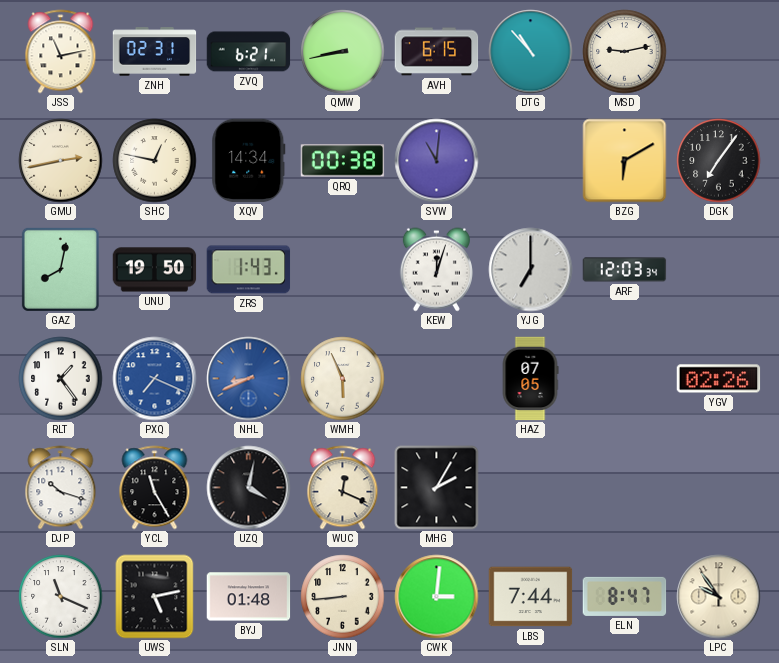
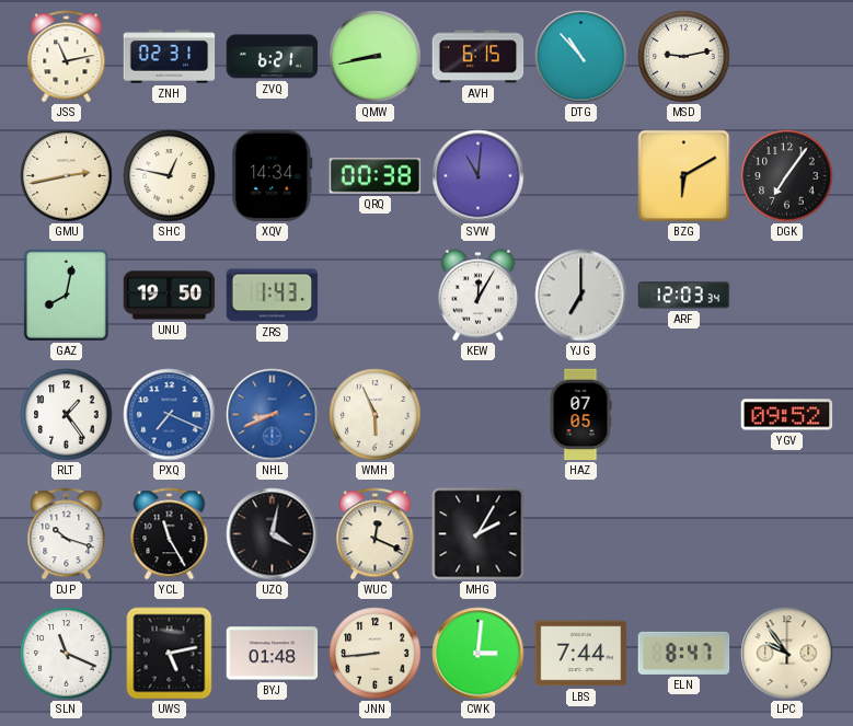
KEW: 12:03 -> 12:05 (477, 296)
YGV: 02:26 -> 09:52 (787, 415)
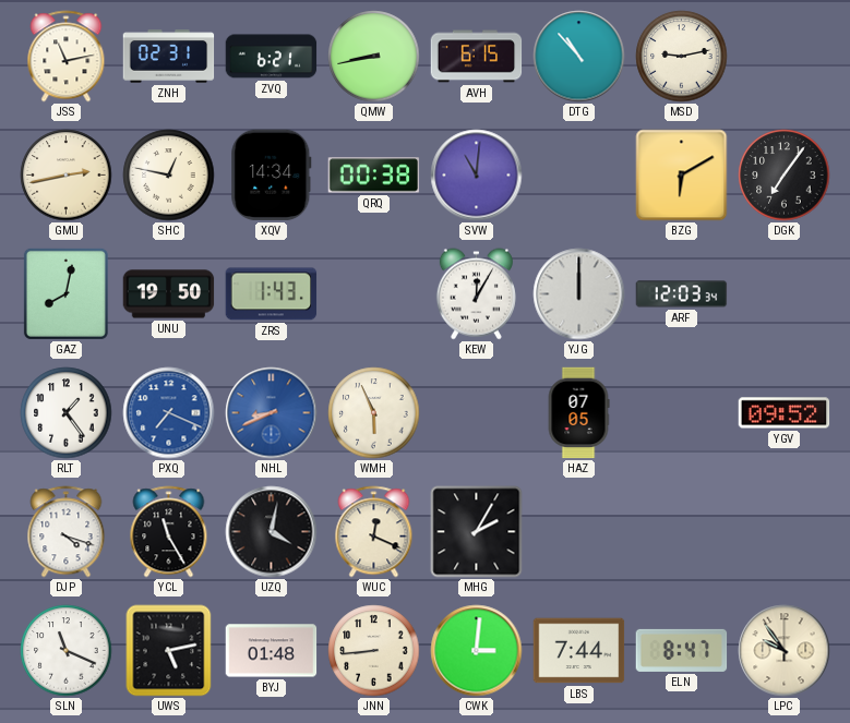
YJG: 7:00 -> 12:00 (579, 294)
DJP: 10:18 -> 4:18 (67, 532)
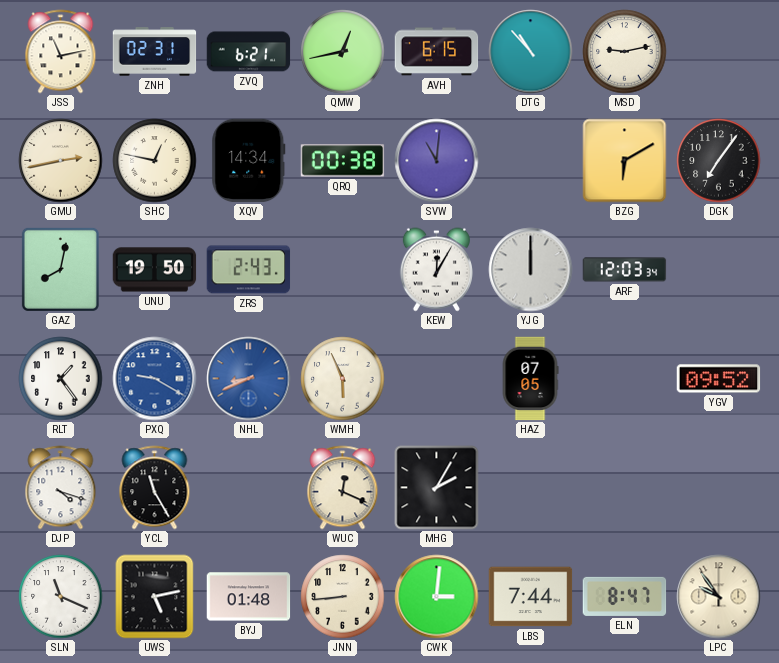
QMW: 8:43 -> 12:43 (343, 52)
ZRS: 1:43 -> 2:43 (249, 270)
PXQ: 7:19 -> 9:20 (155, 379)
UZQ: 4:02 -> none (272, 532)
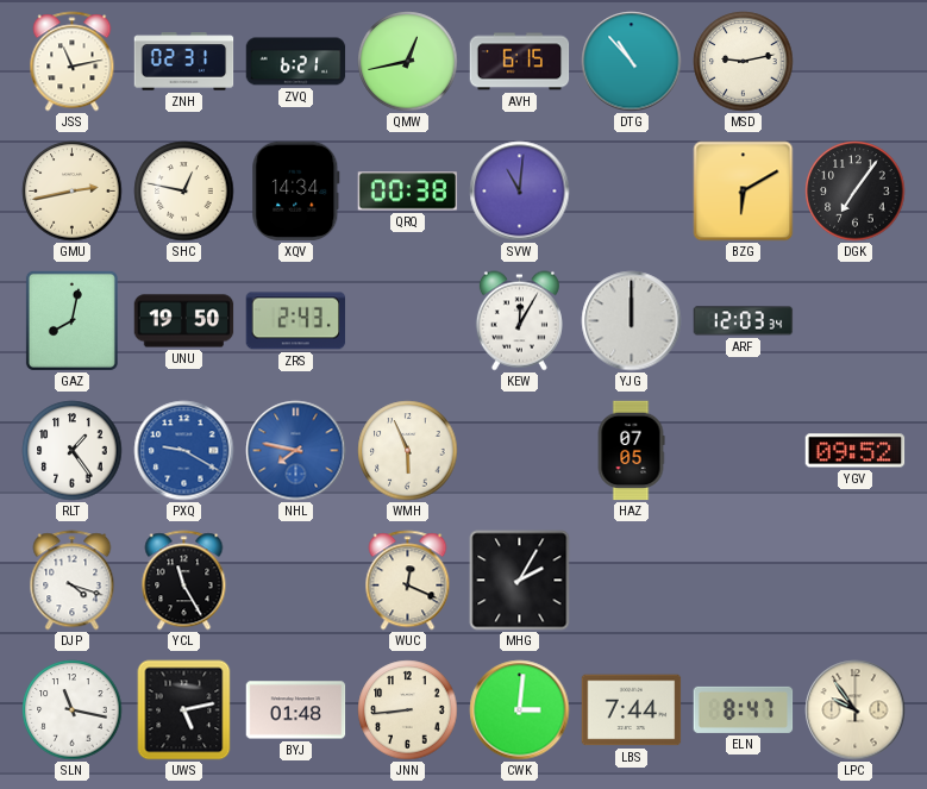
NHL: 8:41 -> 7:47 (296, 451)
SLN: 11:19 -> 11:17 (73, 710)
